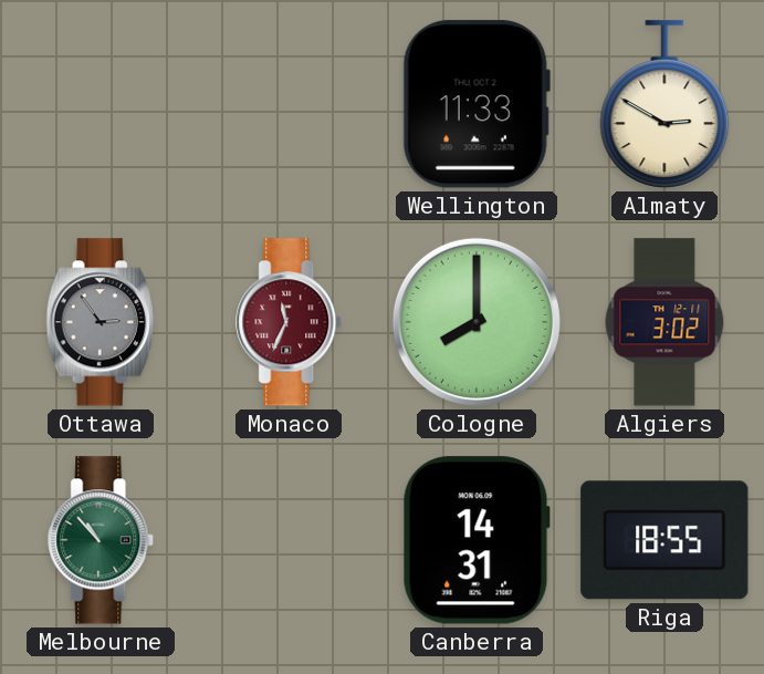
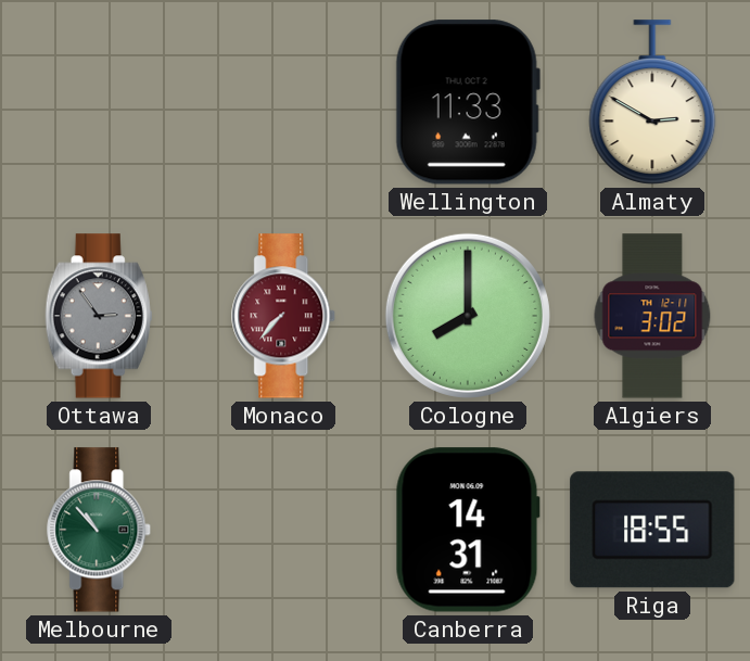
Monaco: 11:34 -> 7:37 (284, 316)
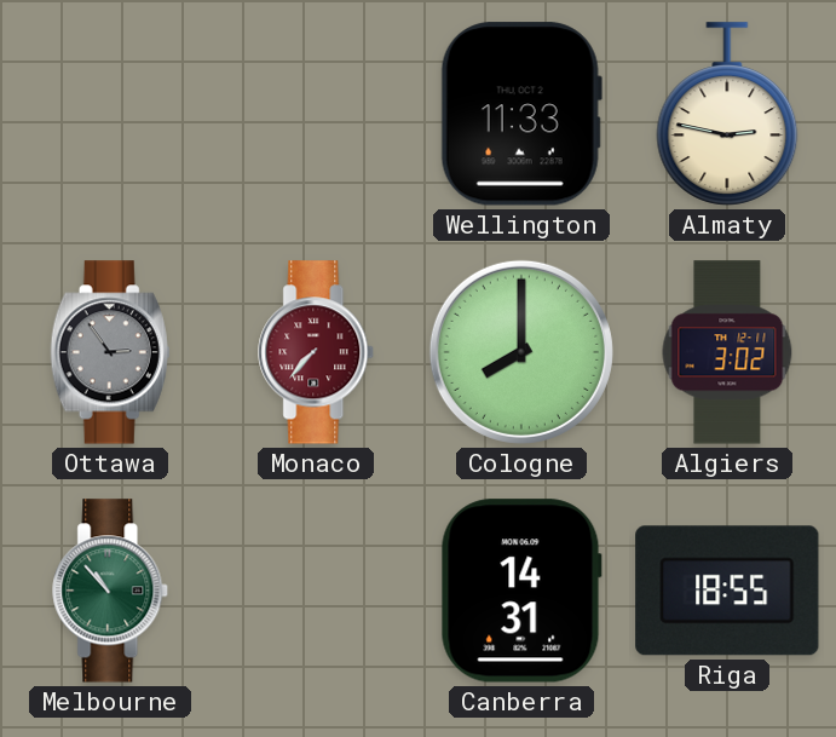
Almaty: 2:50 -> 2:47 (727, 114)
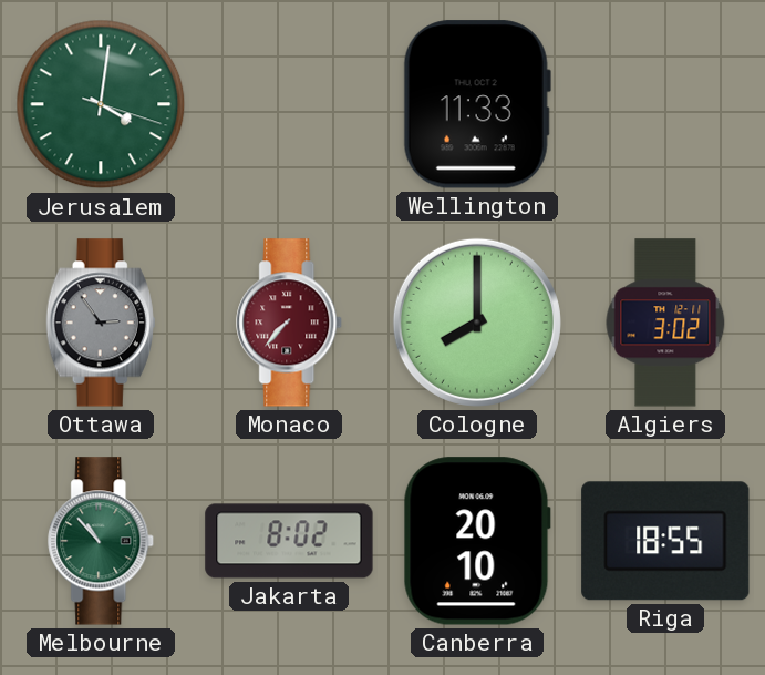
Jerusalem: none -> 4:01 (101, 104)
Almaty: 2:47 -> none (727, 114)
Jakarta: none -> 8:02 (289, 541)
Canberra: 14:31 -> 20:10 (477, 541)
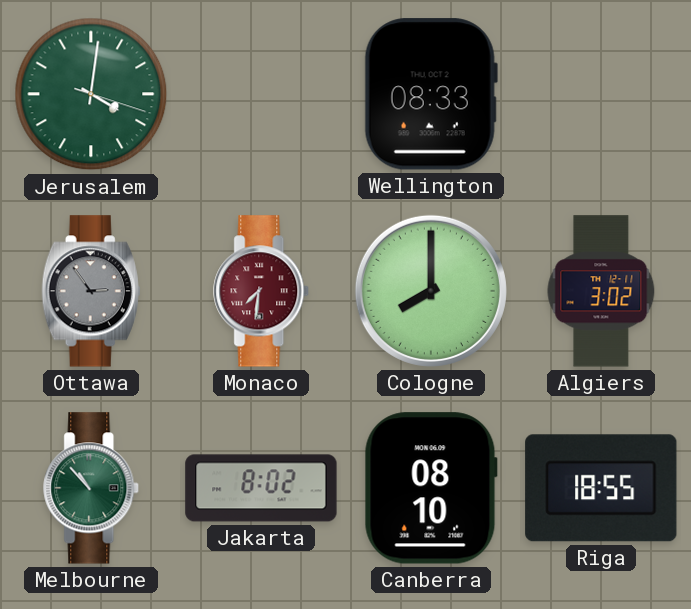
Wellington: 11:33 -> 08:33 (431, 94)
Monaco: 7:37 -> 7:31 (262, 291)
Canberra: 20:10 -> 08:10 (431, 488)
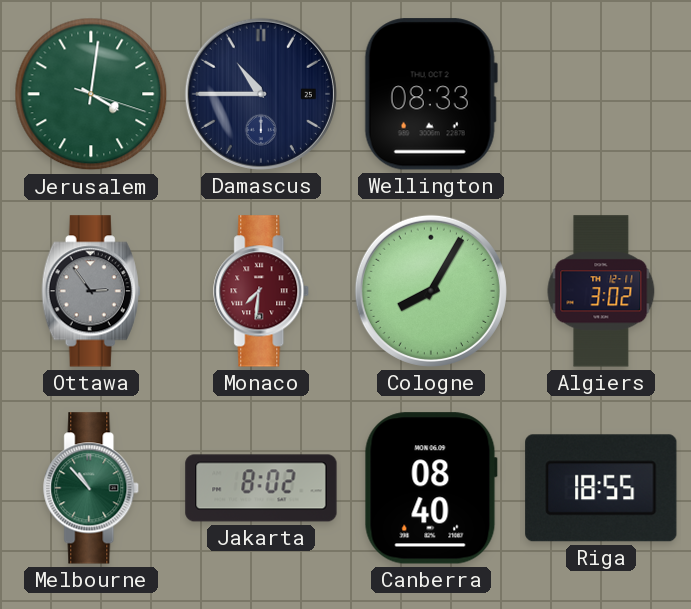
Damascus: none -> 10:45 (261, 94)
Cologne: 8:00 -> 8:05 (431, 291)
Canberra: 08:10 -> 08:40 (431, 488)
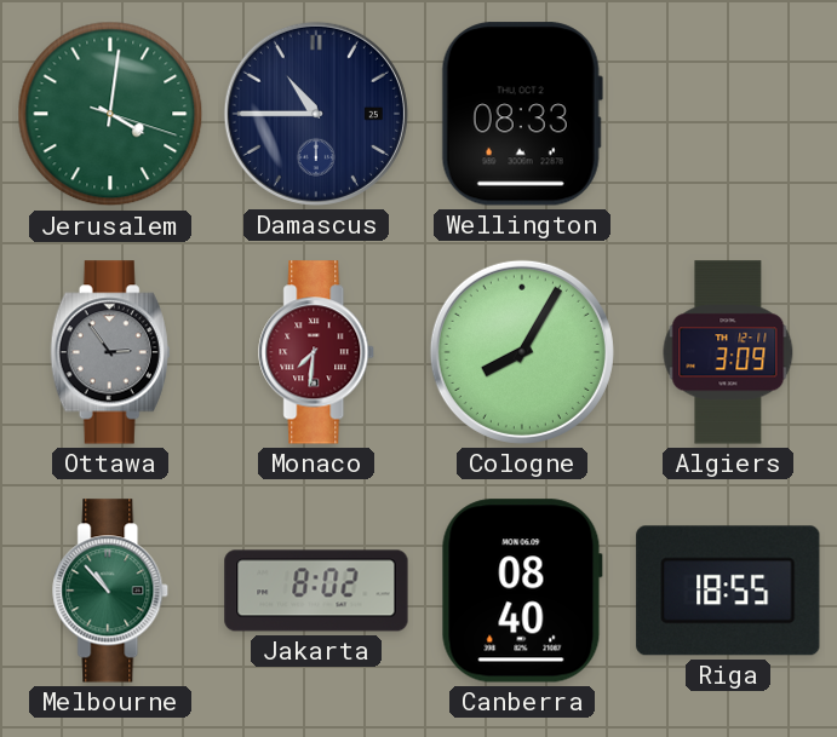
Algiers: 3:02 -> 3:09 (728, 352)
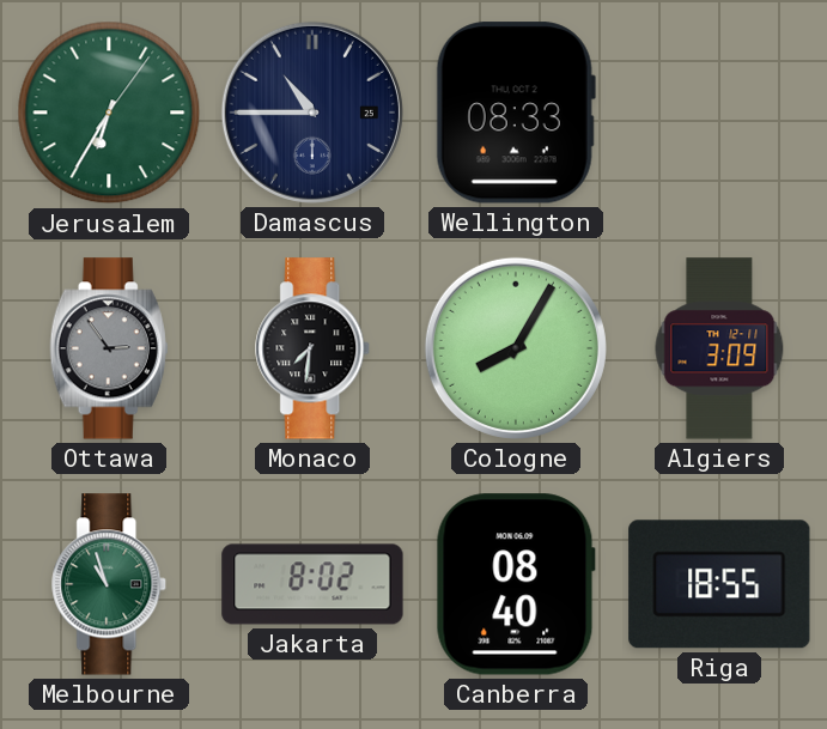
Jerusalem: 4:01 -> 6:35 (109, 113)
Monaco dial: burgundy -> black (314, 348)
Melbourne: 10:53 -> 10:57 (110, 584)
